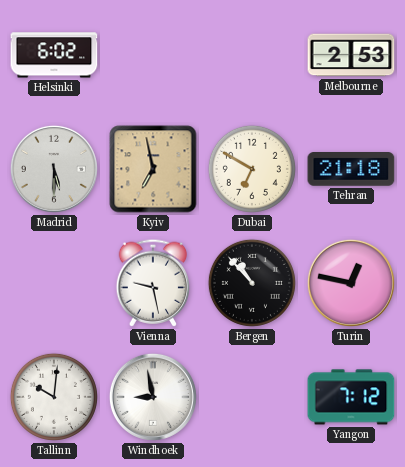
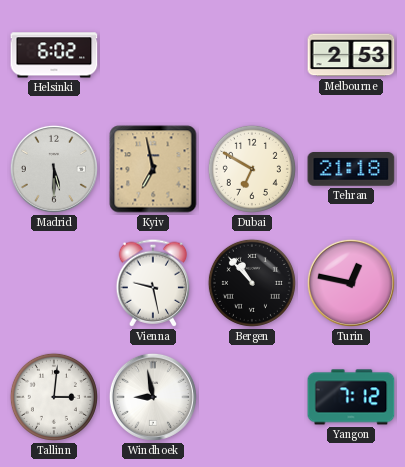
Tallinn: 10:01 -> 3:01 (54, 397)
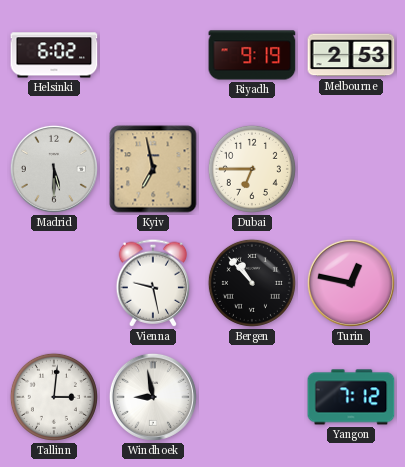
Riyadh: none -> 9:19 (252, 55)
Dubai: 6:50 -> 6:45 (252, 169)
Tehran: 21:18 -> none (351, 170)
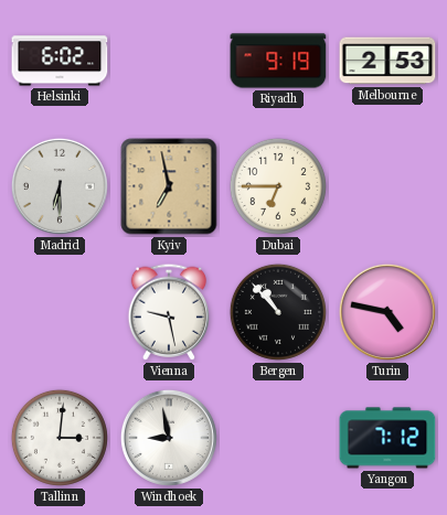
Madrid: 5:30 -> 6:30 (60, 186)
Turin: 12:47 -> 4:47 (387, 312)
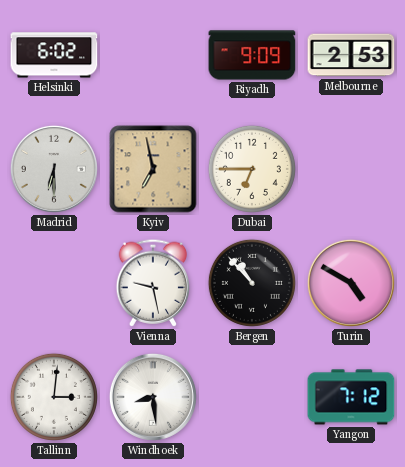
Riyadh: 9:19 -> 9:09 (252, 55)
Turin: 4:47 -> 4:50 (351, 283)
Windhoek: 8:58 -> 8:29 (153, 397)
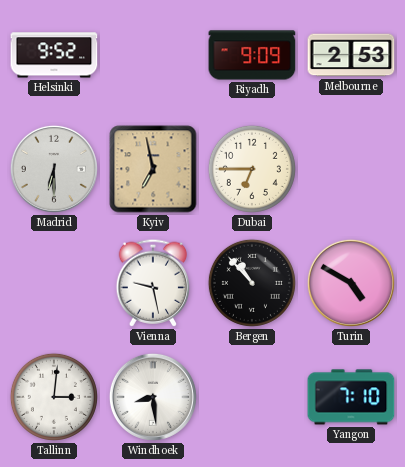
Helsinki: 6:02 -> 9:52 (54, 55)
Yangon: 7:12 -> 7:10 (351, 397)
